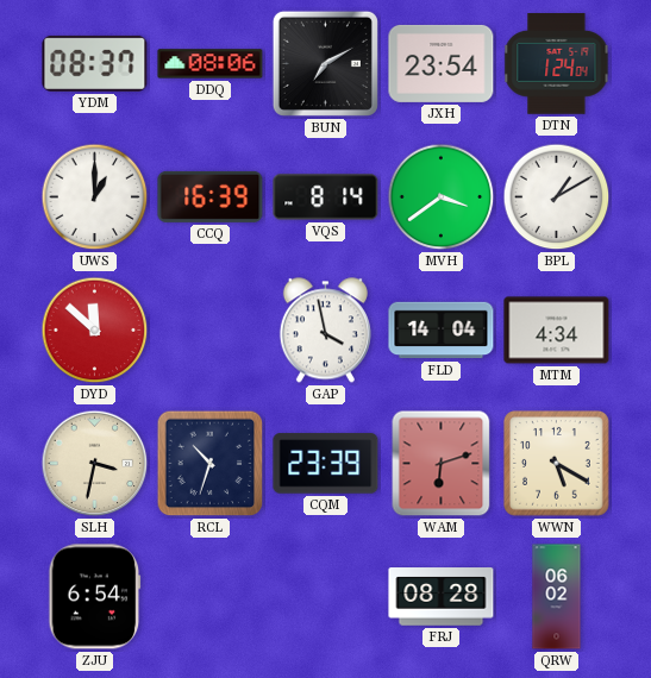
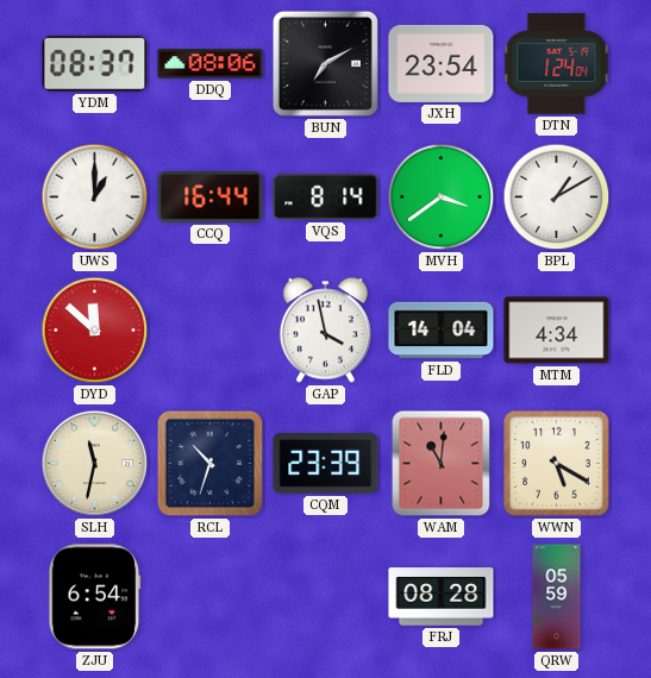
CCQ: 16:39 -> 16:44 (211, 196)
SLH: 3:32 -> 11:32 (95, 464)
WAM: 6:12 -> 11:01 (442, 464)
QRW: 06:02 -> 05:59 (557, 597)
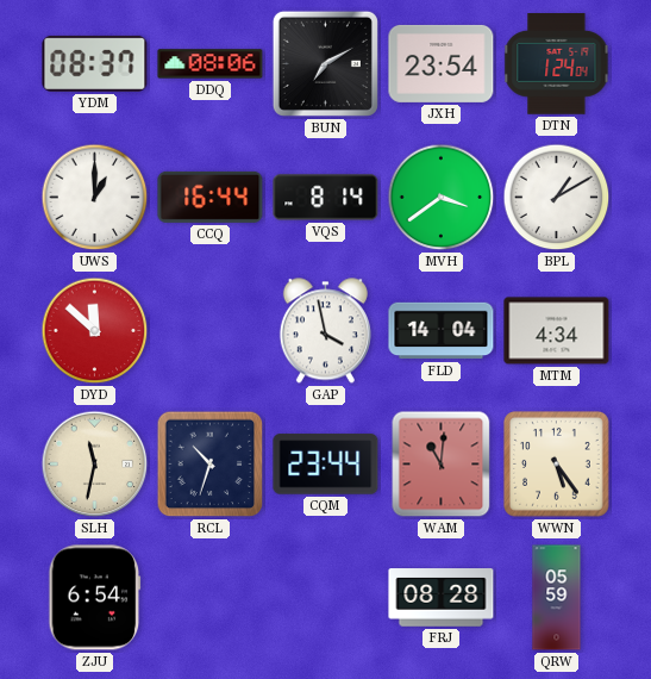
CQM: 23:39 -> 23:44 (326, 465)
WWN: 5:20 -> 5:24 (557, 465)
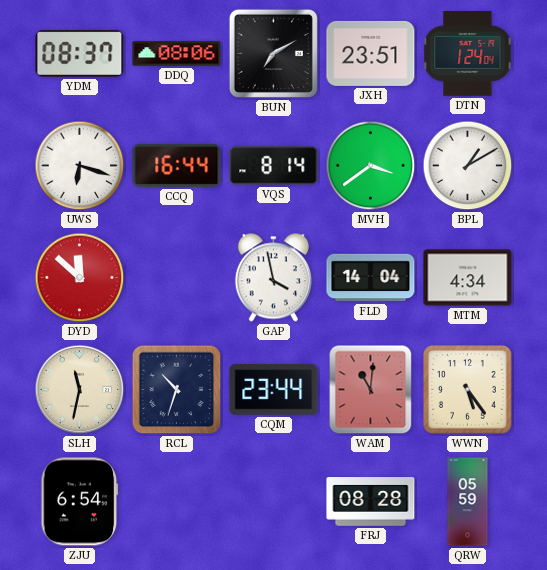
JXH: 23:54 -> 23:51 (371, 53)
UWS: 1:00 -> 6:18 (80, 166)
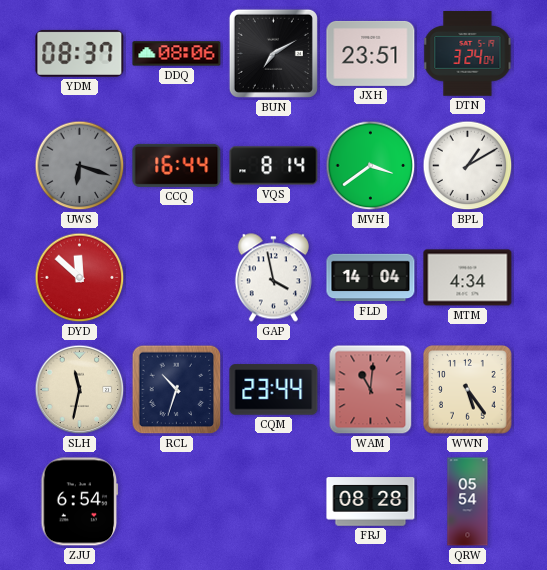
DTN: 1:24 -> 3:24 (468, 54)
UWS dial: white -> grey (80, 166)
QRW: 05:59 -> 05:54 (468, 502)
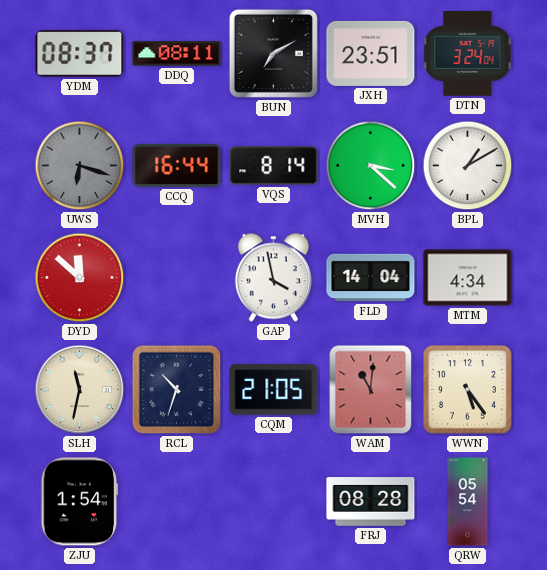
DDQ: 08:06 -> 08:11 (177, 54)
MVH: 3:39 -> 3:22 (371, 166)
CQM: 23:44 -> 21:05 (274, 390)
ZJU: 6:54 -> 1:54 (80, 502)
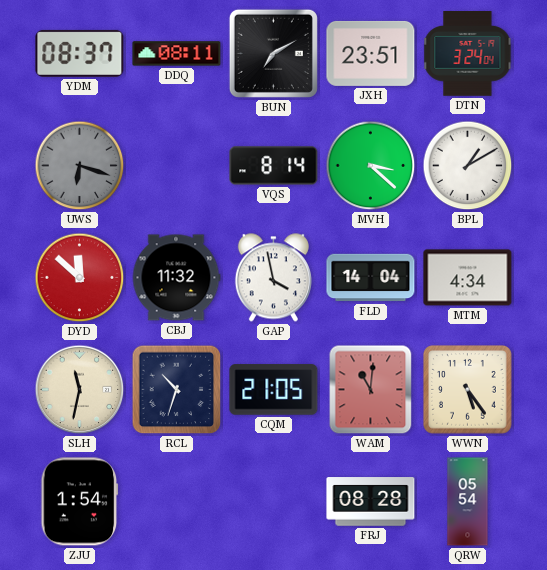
CCQ: 16:44 -> none (177, 165)
CBJ: none -> 11:32 (176, 278)
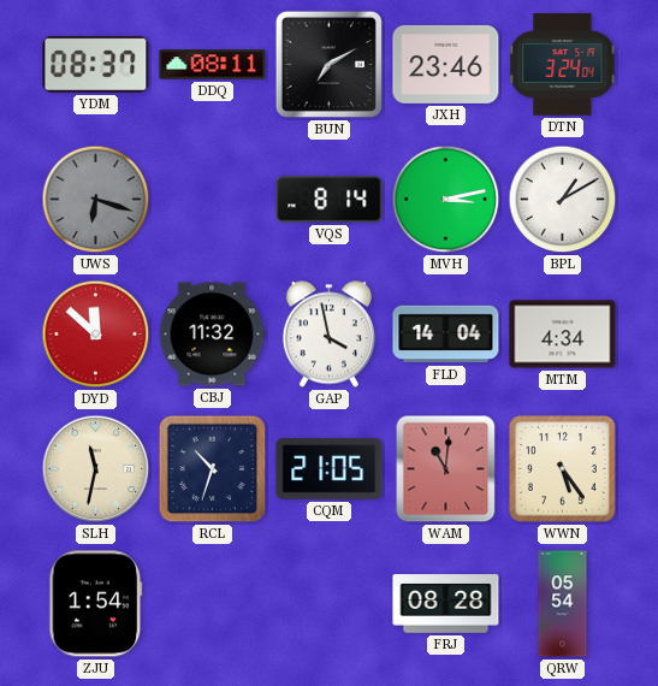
JXH: 23:51 -> 23:46 (446, 64)
MVH: 3:22 -> 3:13 (446, 200)
